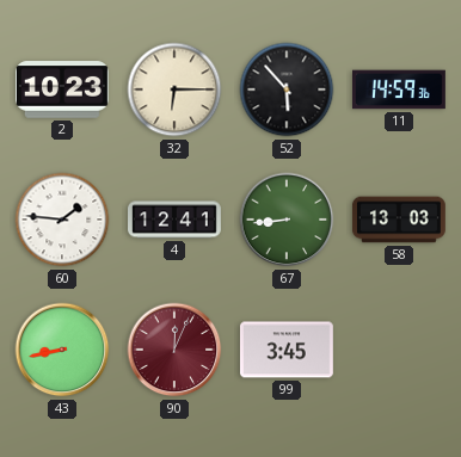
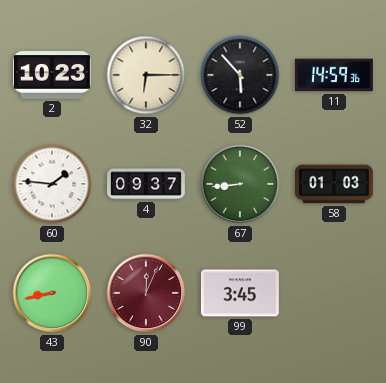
4: 12:41 -> 09:37 (147, 184)
58: 13:03 -> 01:03 (334, 184)
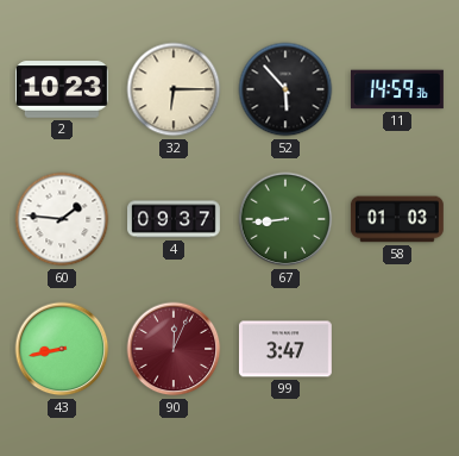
99: 3:45 -> 3:47 (285, 349)
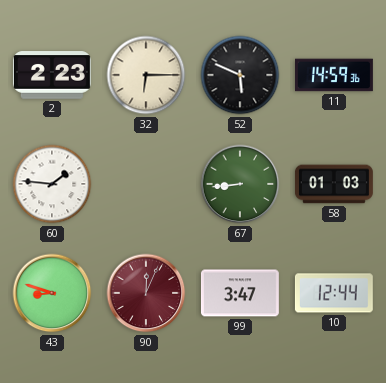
2: 10:23 -> 2:23 (52, 75)
52: 5:53 -> 5:49 (240, 75)
4: 09:37 -> none (175, 219)
43: 8:43 -> 8:48 (52, 293)
10: none -> 12:44 (334, 293)
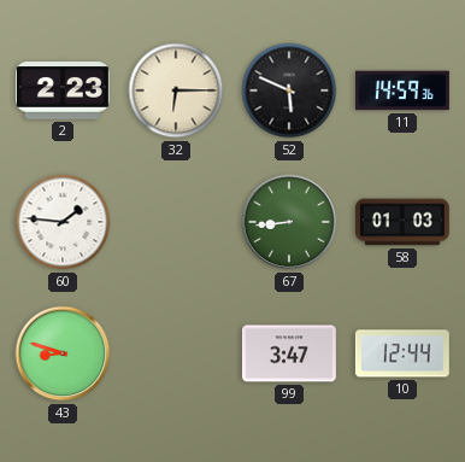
90: 12:04 -> none (146, 293)
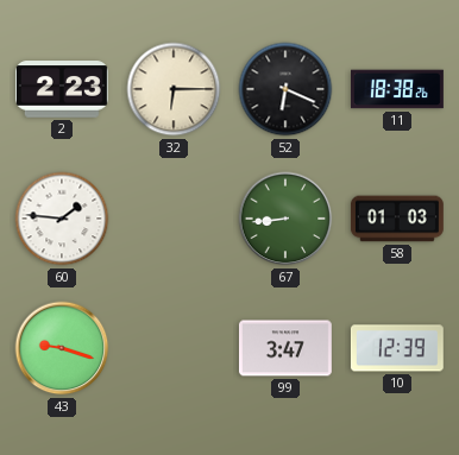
52: 5:49 -> 6:19 (285, 89)
11: 14:59 -> 18:38 (398, 89)
43: 8:48 -> 9:18 (62, 348)
10: 12:44 -> 12:39 (397, 348)
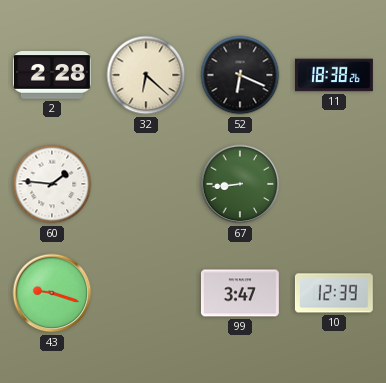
2: 2:23 -> 2:28 (52, 75)
32: 6:15 -> 6:22 (146, 75)
58: 01:03 -> none (397, 219)
